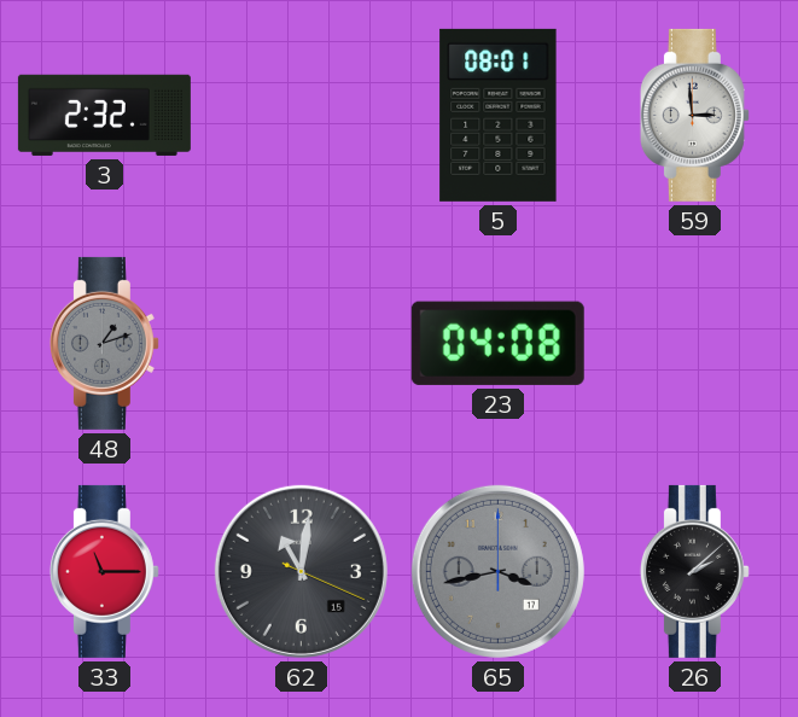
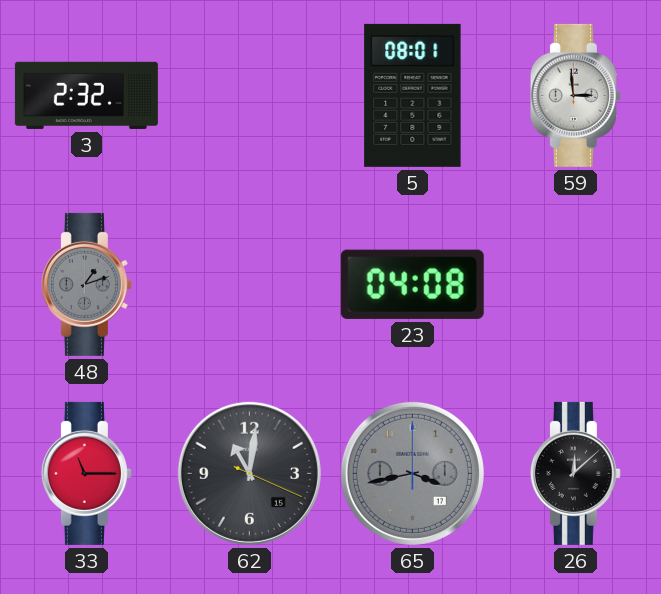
26: 2:08 -> 12:08 (575, 473)
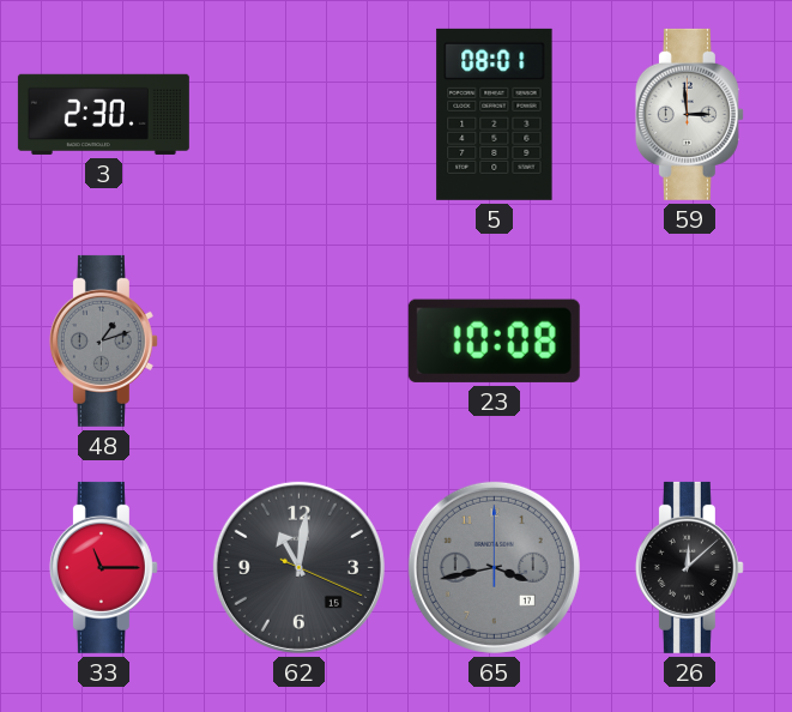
3: 2:32 -> 2:30 (103, 114)
23: 04:08 -> 10:08 (494, 340)
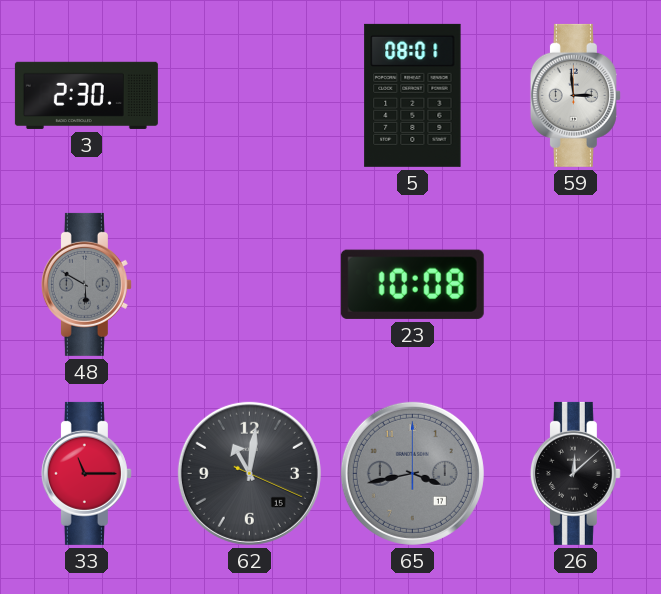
48: 1:12 -> 5:50 (86, 284)
